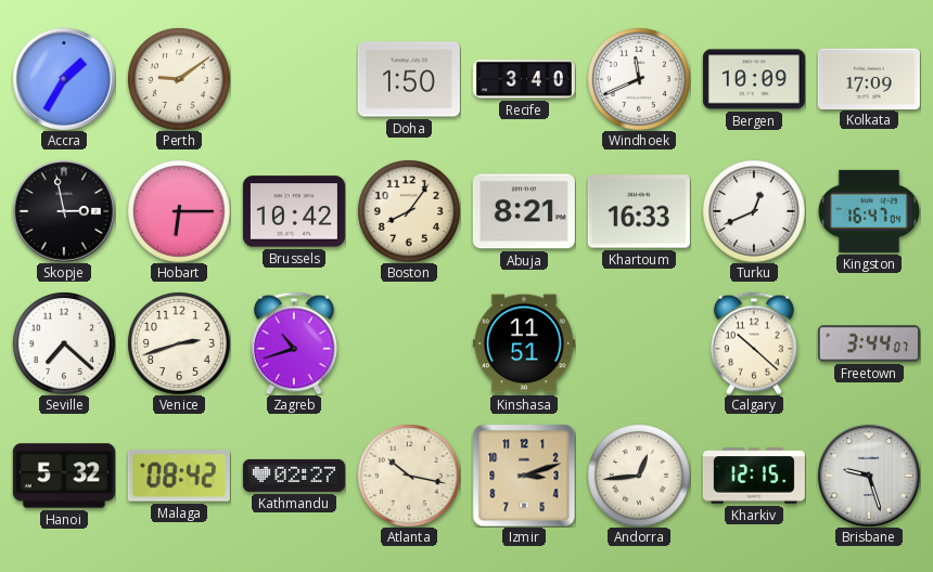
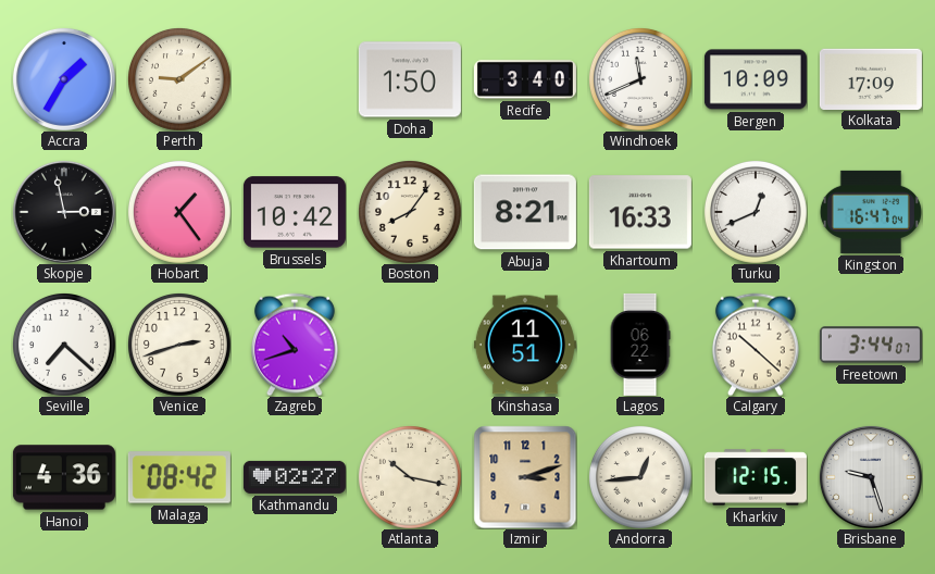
Hobart: 6:15 -> 1:24 (179, 212)
Lagos: none -> 06:22 (640, 345)
Hanoi: 5:32 -> 4:36 (64, 477)
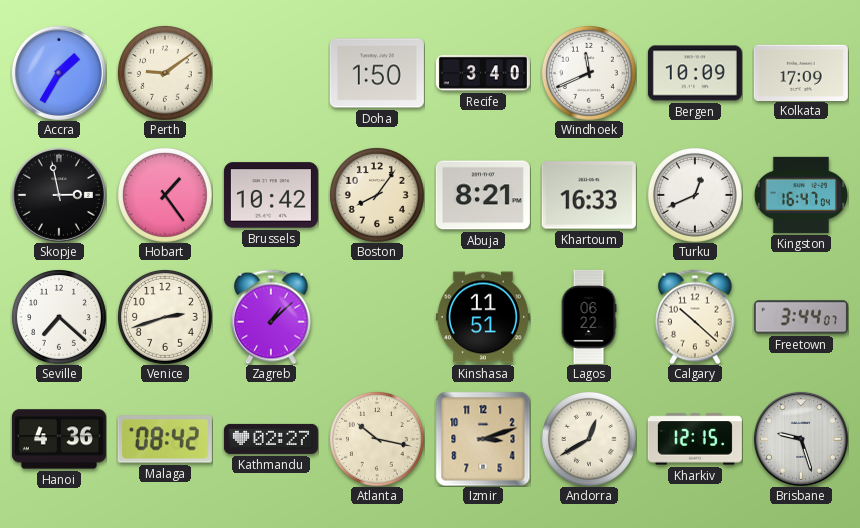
Zagreb: 10:42 -> 1:08 (271, 317)
Andorra: 12:44 -> 12:40 (589, 439)
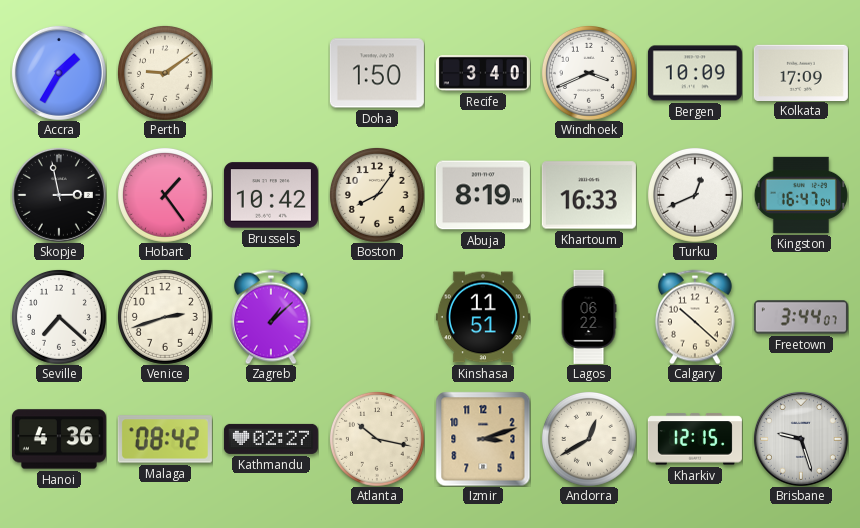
Windhoek: 11:41 -> 3:41 (589, 73)
Abuja: 8:21 -> 8:19 (483, 195)
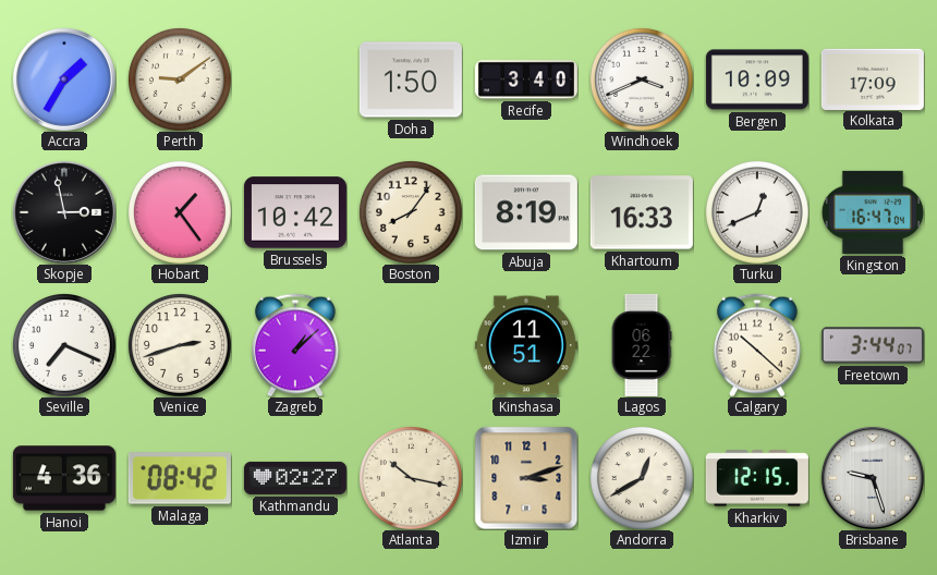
Seville: 7:22 -> 7:19 (64, 345)
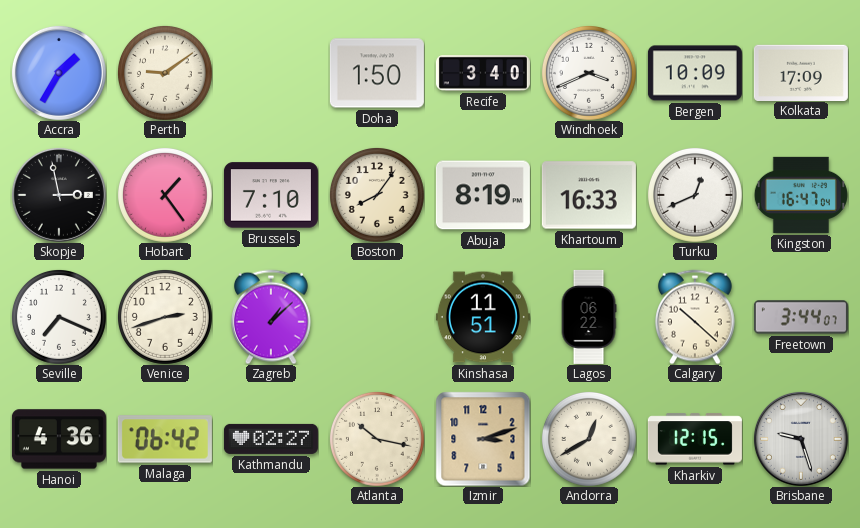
Brussels: 10:42 -> 7:10 (271, 195)
Malaga: 08:42 -> 06:42 (165, 439)
